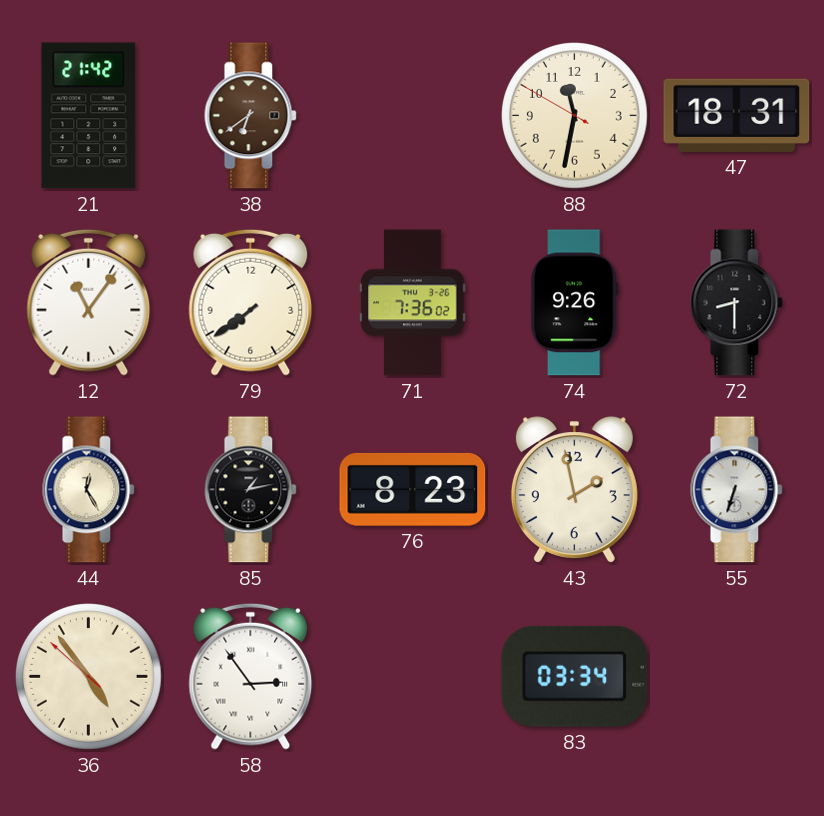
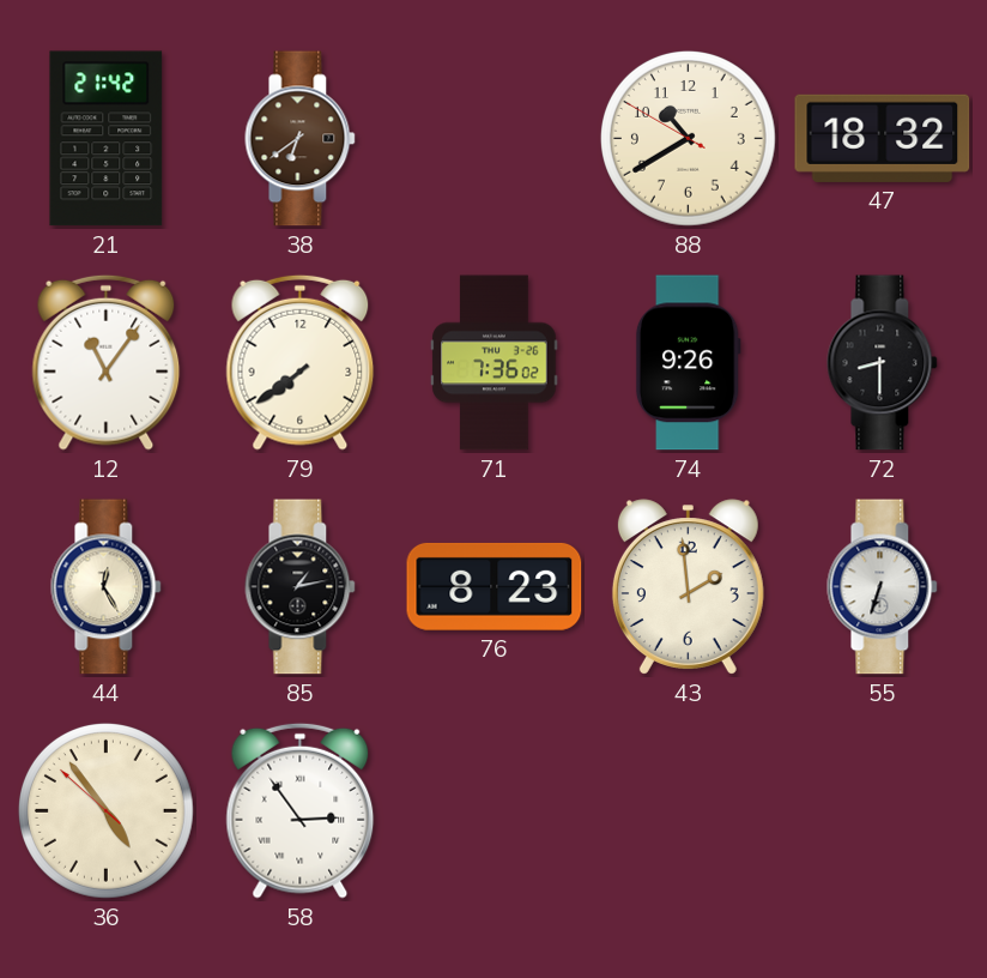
88: 11:31 -> 10:39 (688, 138)
47: 18:31 -> 18:32 (883, 138)
43: 1:58 -> 1:59 (688, 587)
83: 03:34 -> none (575, 676)
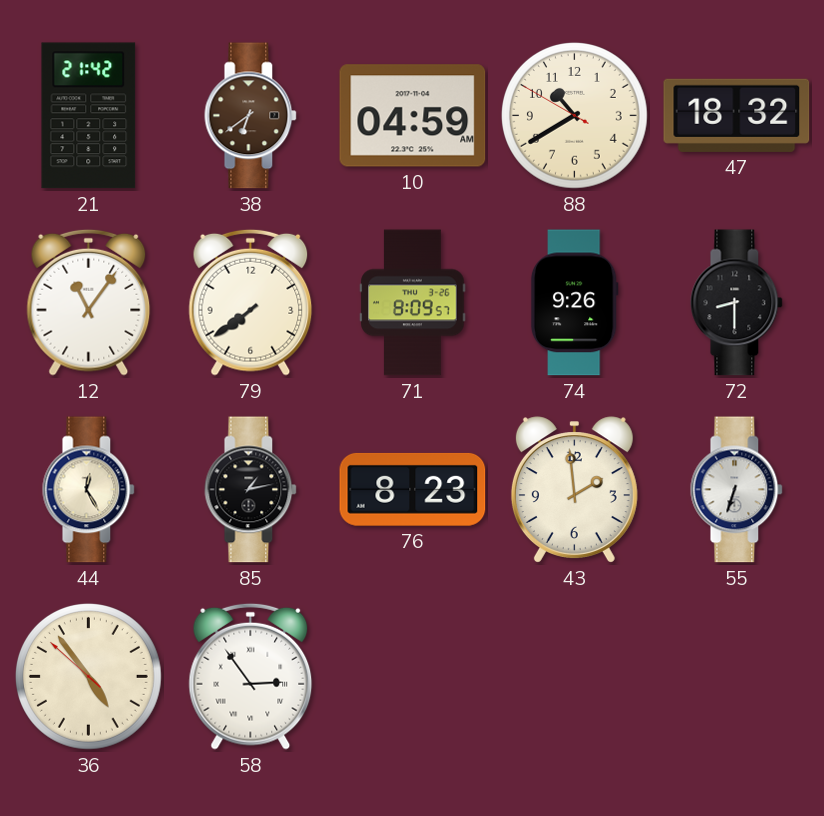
10: none -> 04:59 (413, 116)
71: 7:36 -> 8:09 (413, 303)
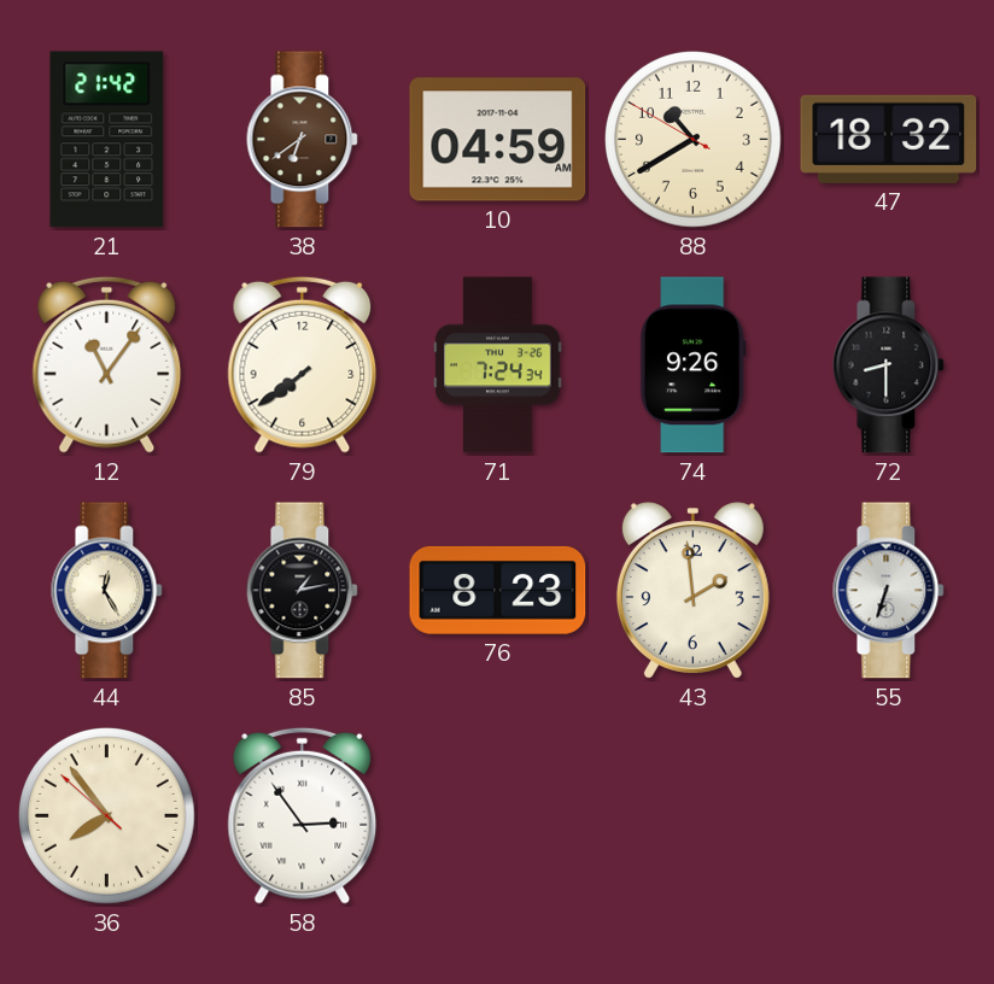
71: 8:09 -> 7:24 (498, 365)
36: 4:53 -> 7:53 (106, 815)
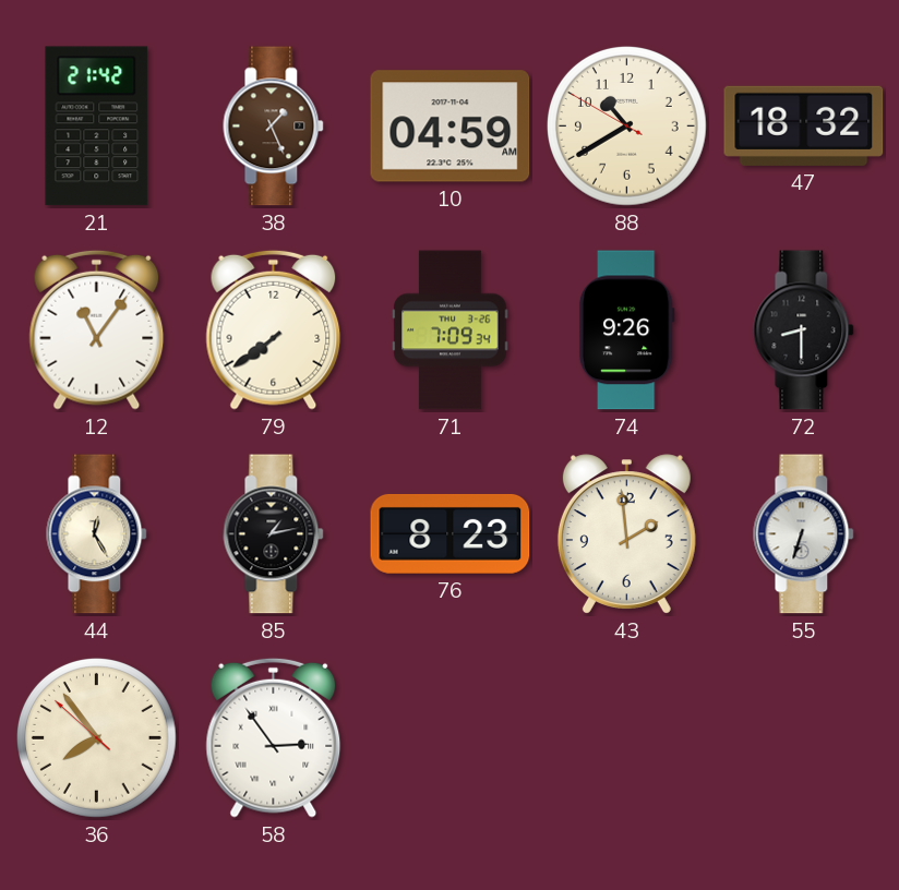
38: 6:39 -> 1:26 (274, 127)
71: 7:24 -> 7:09 (451, 330)
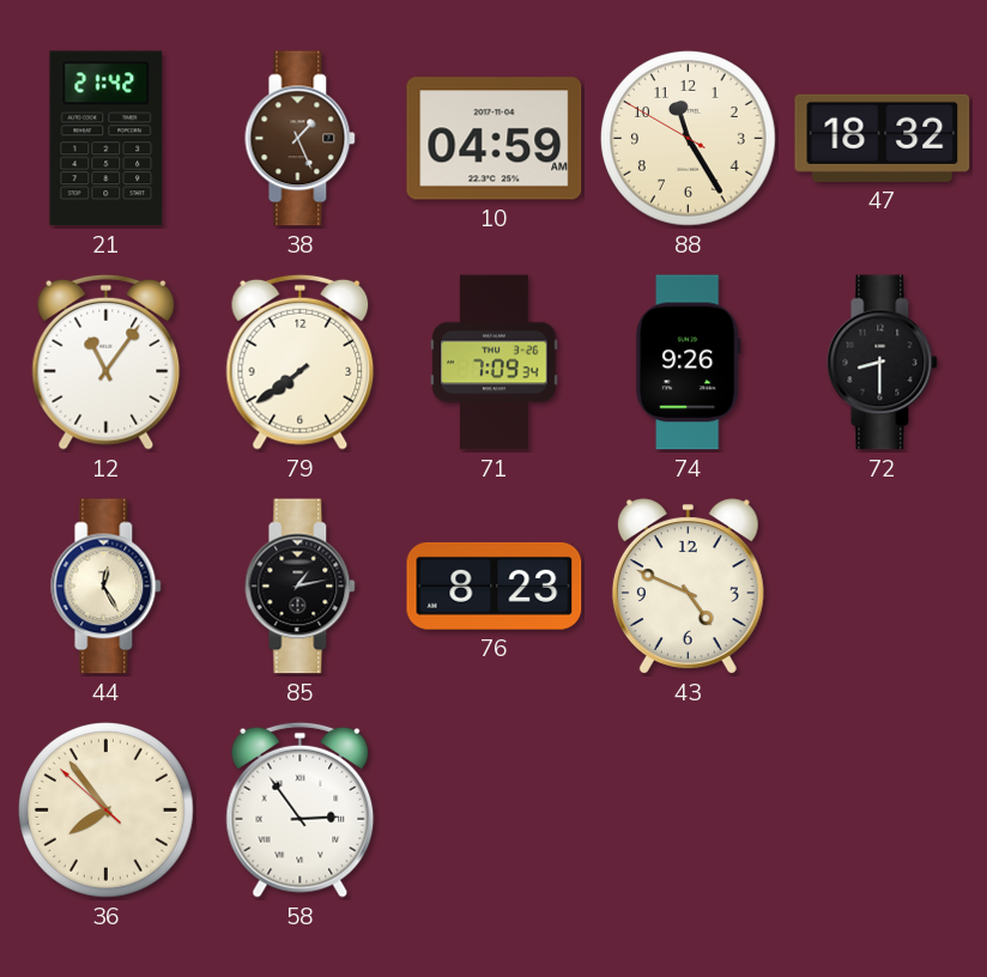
88: 10:39 -> 11:24 (688, 138)
43: 1:59 -> 4:49 (688, 587)
55: 6:33 -> none (804, 534)
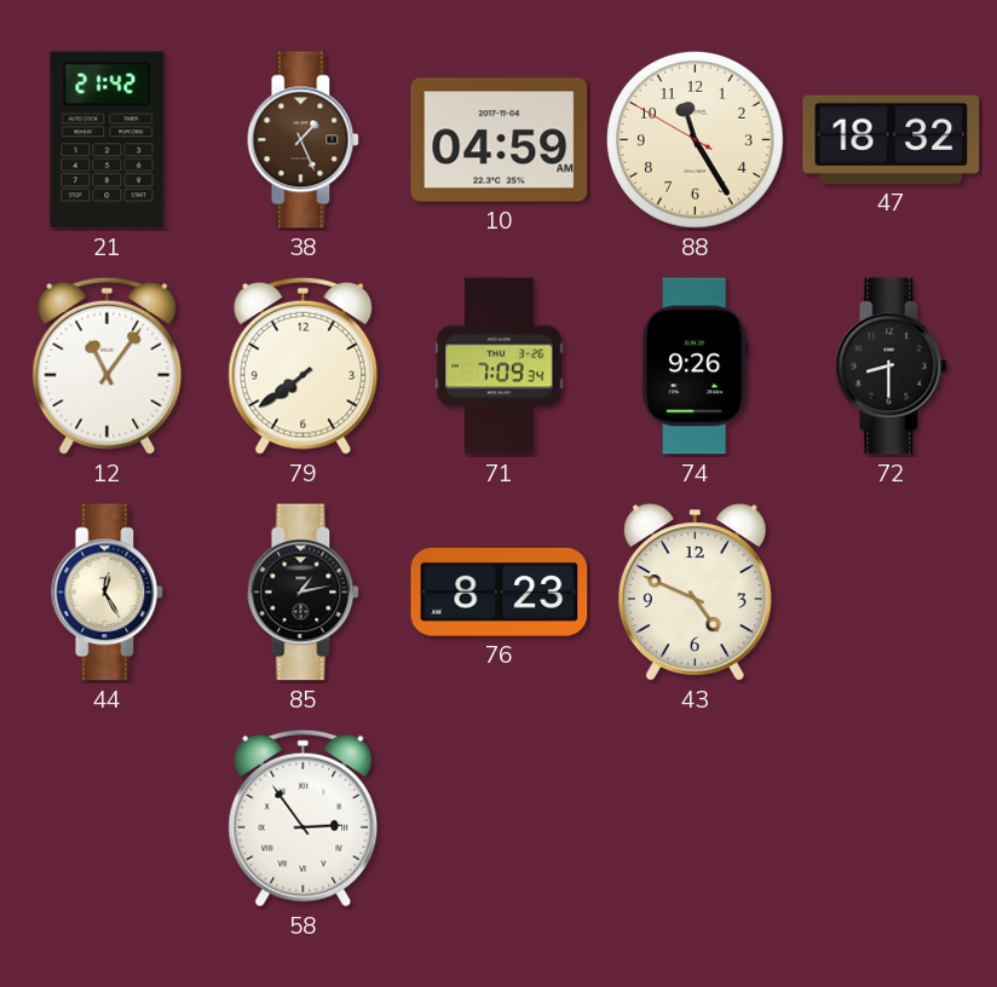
36: 7:53 -> none (105, 809)
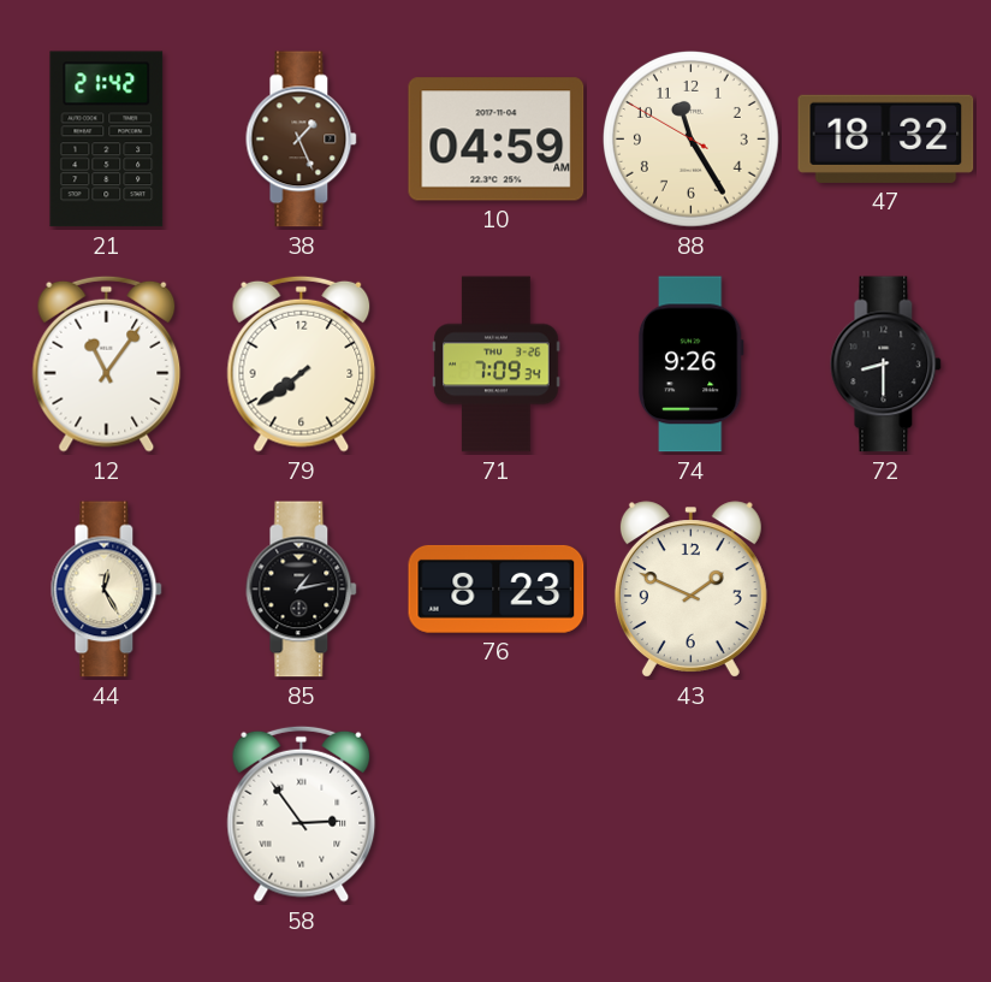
43: 4:49 -> 1:49 (690, 590)
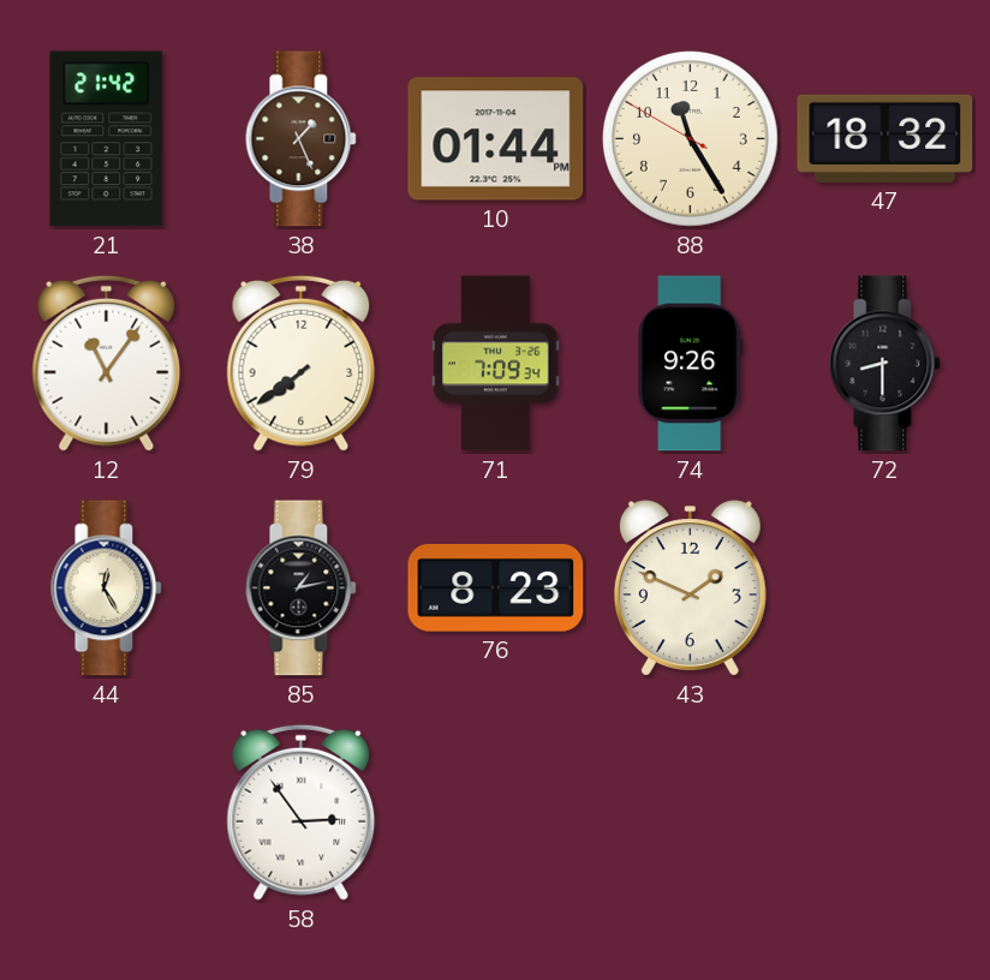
10: 04:59 -> 01:44 (496, 139)
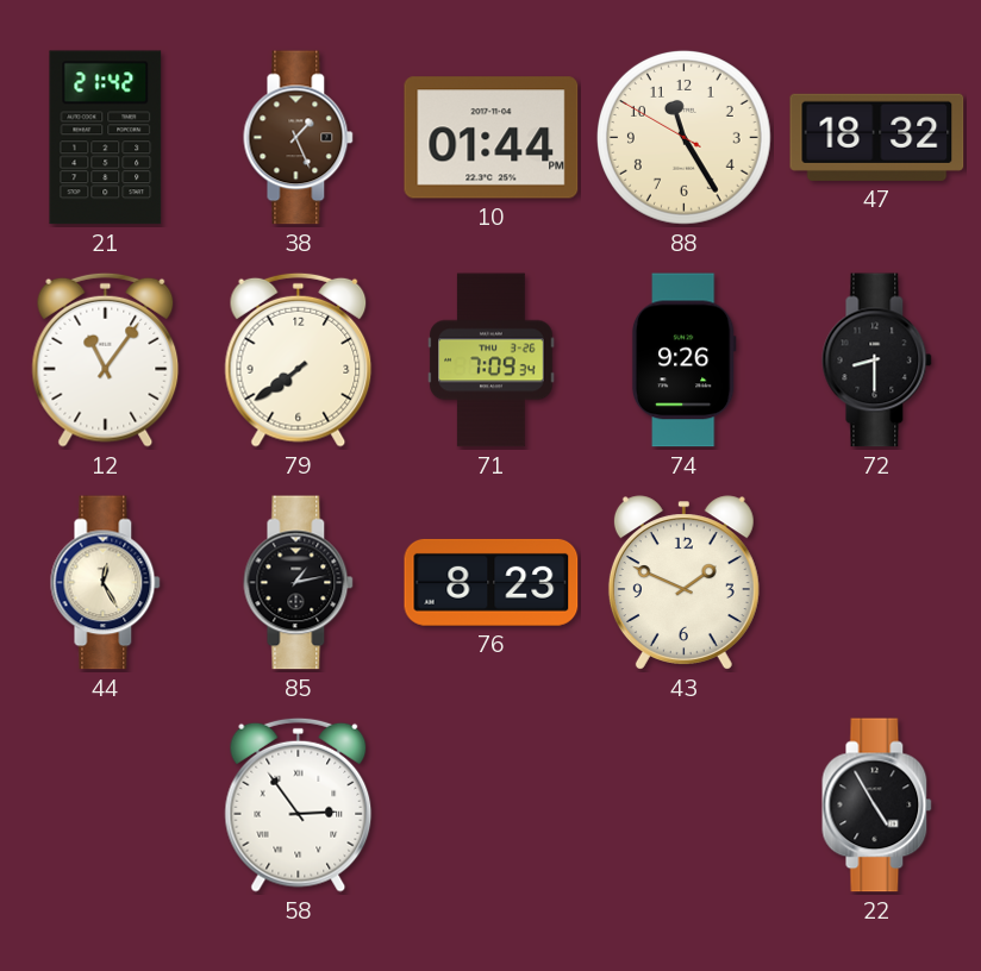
22: none -> 4:55 (877, 806)
